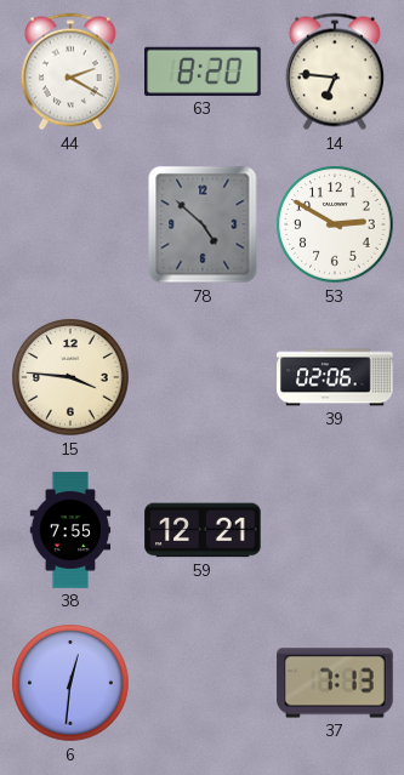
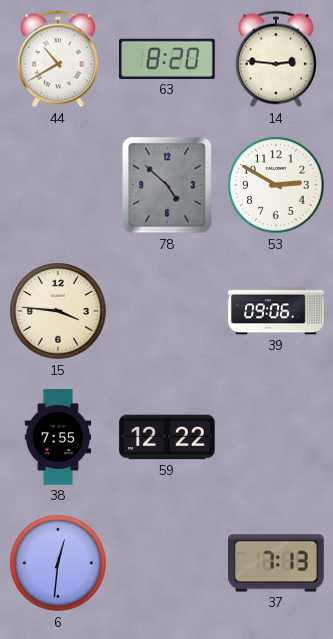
44: 2:20 -> 10:40 (58, 59)
14: 6:46 -> 2:46 (276, 59)
39: 02:06 -> 09:06 (276, 311)
59: 12:21 -> 12:22 (167, 437)
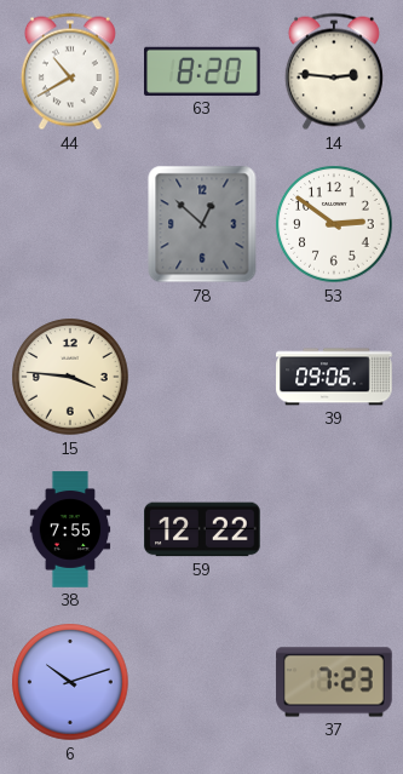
78: 4:52 -> 12:52 (202, 224)
53: 2:50 -> 2:51 (334, 224)
6: 12:31 -> 10:12 (70, 682)
37: 7:13 -> 7:23 (334, 682)
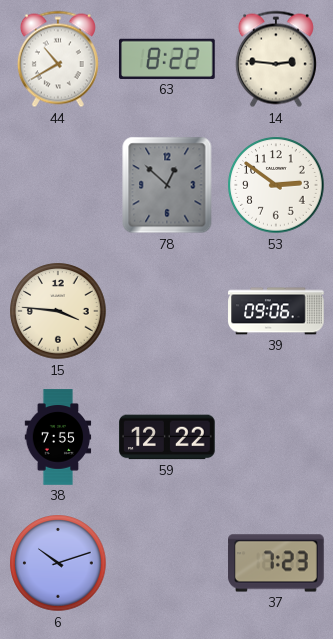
63: 8:20 -> 8:22 (168, 59)
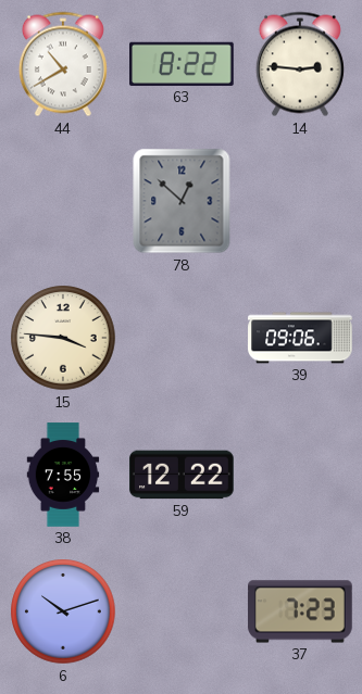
53: 2:51 -> none (276, 185)
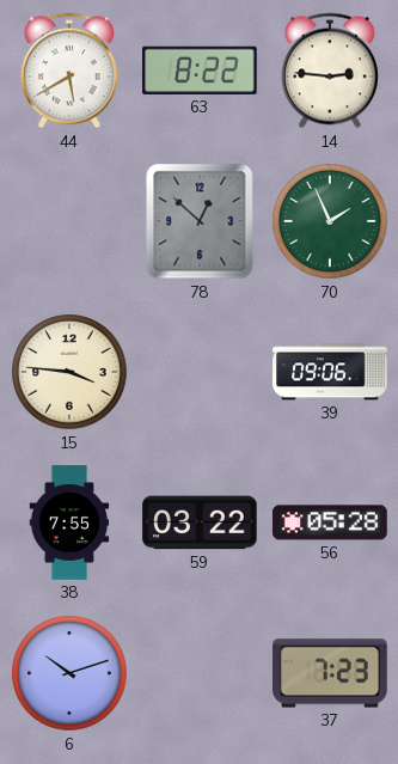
44: 10:40 -> 5:40 (69, 71)
70: none -> 1:56 (330, 221)
59: 12:22 -> 03:22 (200, 522)
56: none -> 05:28 (331, 522)
